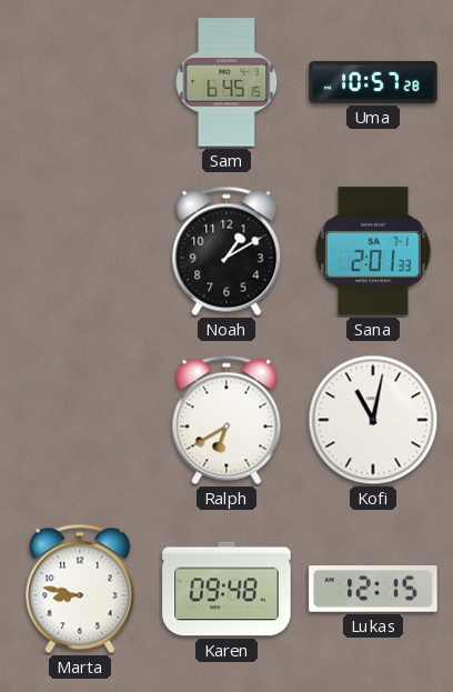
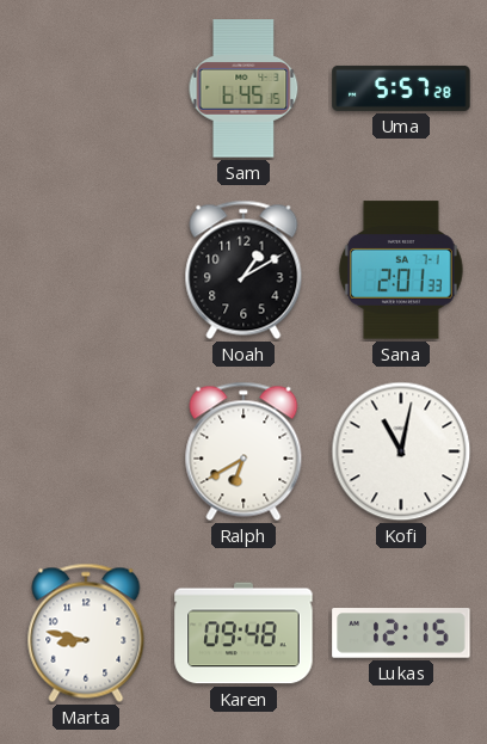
Uma: 10:57 -> 5:57 (401, 88)
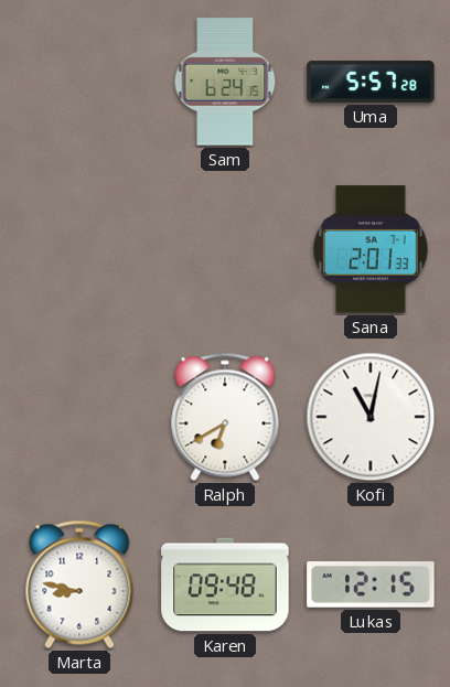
Sam: 6:45 -> 6:24 (225, 82)
Noah: 1:10 -> none (243, 270)
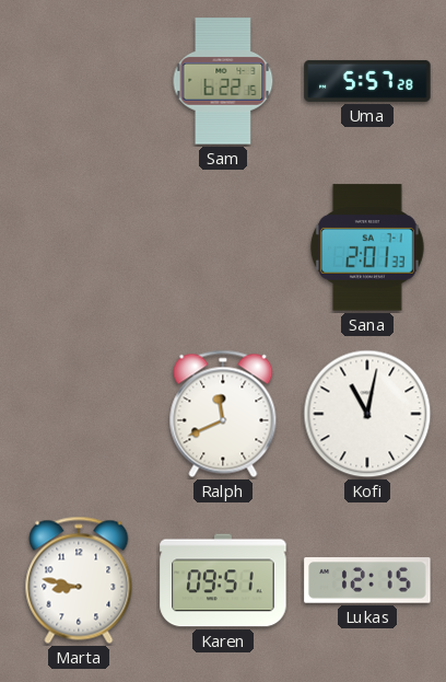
Sam: 6:24 -> 6:22 (223, 81)
Ralph: 6:40 -> 11:41 (223, 414)
Karen: 09:48 -> 09:51 (223, 580)
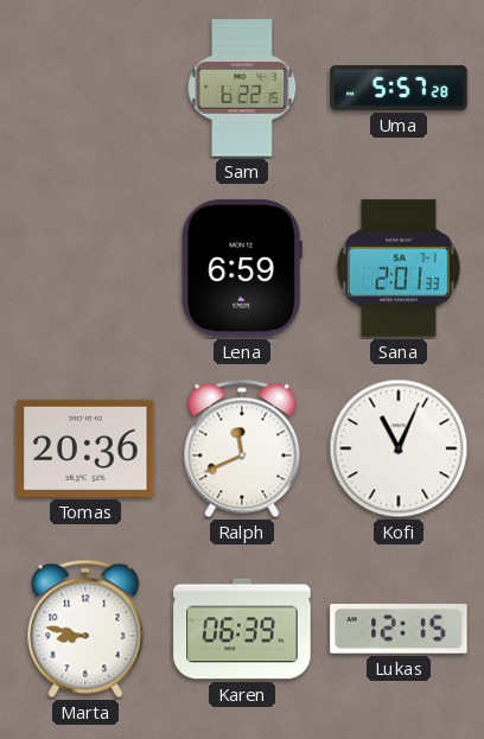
Lena: none -> 6:59 (242, 268)
Tomas: none -> 20:36 (85, 448)
Kofi: 11:02 -> 11:04 (399, 448)
Karen: 09:51 -> 06:39 (242, 629)
